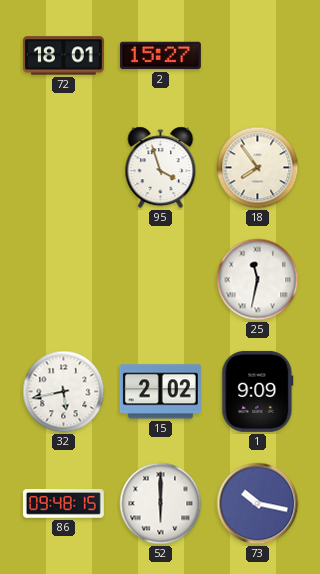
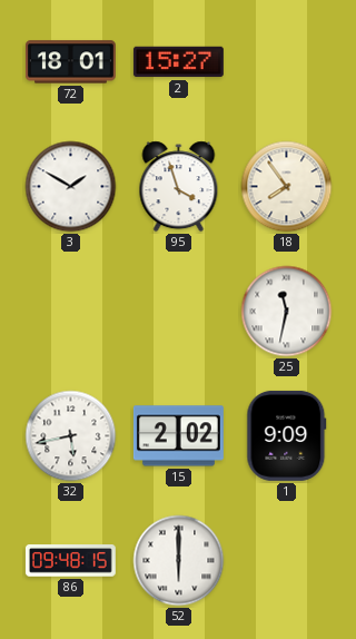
3: none -> 1:50 (71, 187)
73: 10:17 -> none (258, 504)
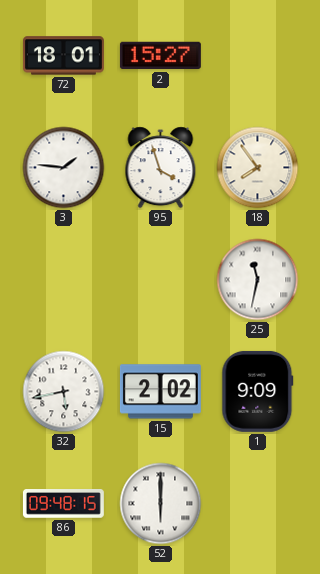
3: 1:50 -> 1:46 (64, 168)
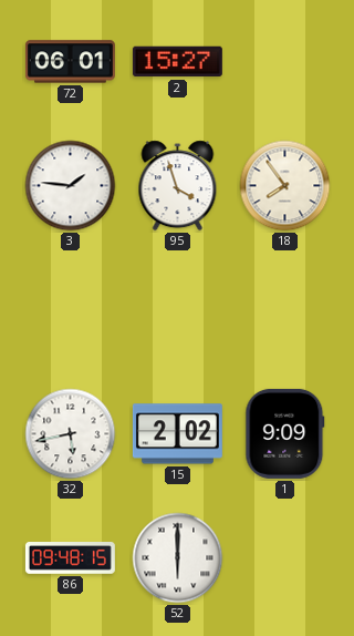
72: 18:01 -> 06:01 (70, 62)
25: 11:32 -> none (258, 280)
